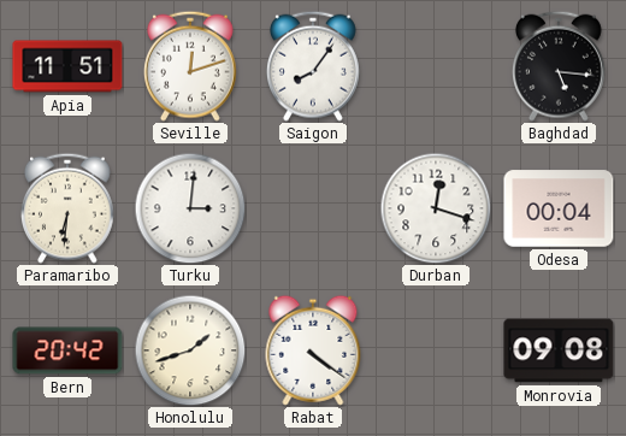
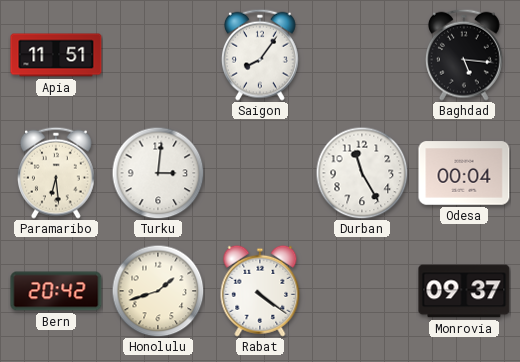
Seville: 12:12 -> none (190, 66)
Paramaribo: 6:31 -> 6:29 (56, 173)
Durban: 12:18 -> 11:25 (362, 173)
Monrovia: 09:08 -> 09:37 (464, 291)
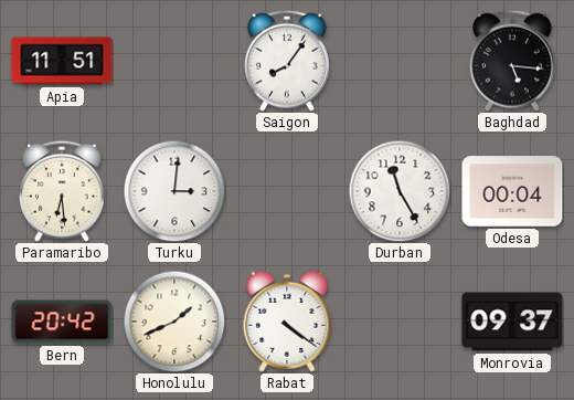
Honolulu: 1:42 -> 1:41 (174, 322)
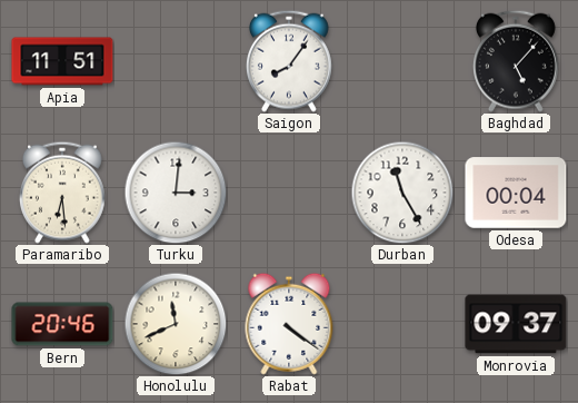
Baghdad: 5:16 -> 5:07 (516, 61)
Bern: 20:42 -> 20:46 (62, 324)
Honolulu: 1:41 -> 11:41 (176, 324)
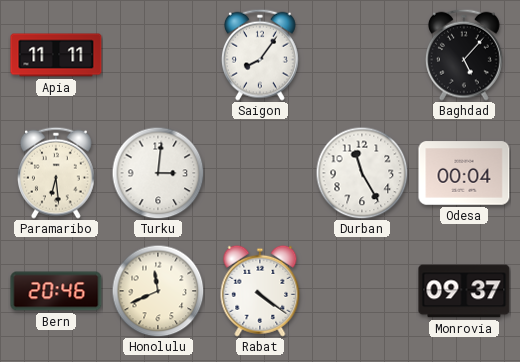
Apia: 11:51 -> 11:11 (56, 55)
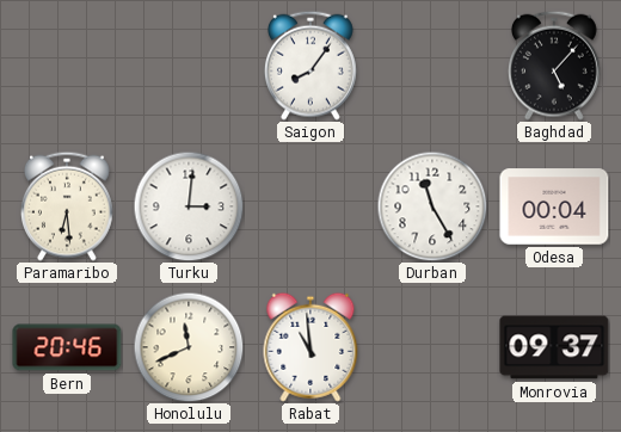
Apia: 11:11 -> none (56, 55)
Rabat: 4:21 -> 10:59 (310, 347)
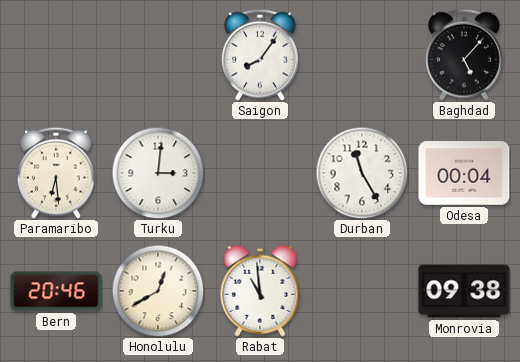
Honolulu: 11:41 -> 12:40 (158, 291)
Monrovia: 09:37 -> 09:38 (464, 291)
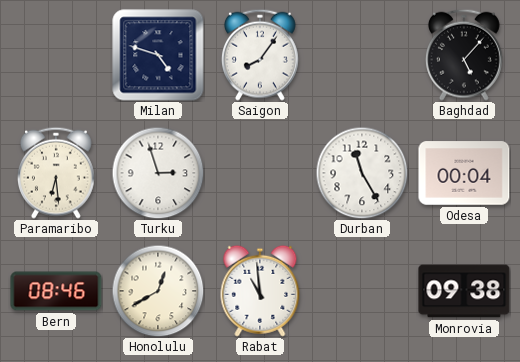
Milan: none -> 4:48 (158, 55)
Turku: 3:01 -> 2:57 (158, 173)
Bern: 20:46 -> 08:46 (56, 291)
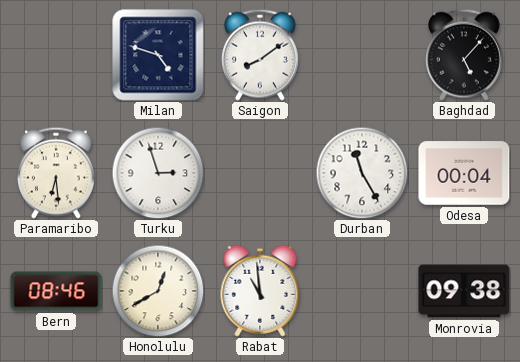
Saigon: 8:06 -> 8:09 (260, 55)
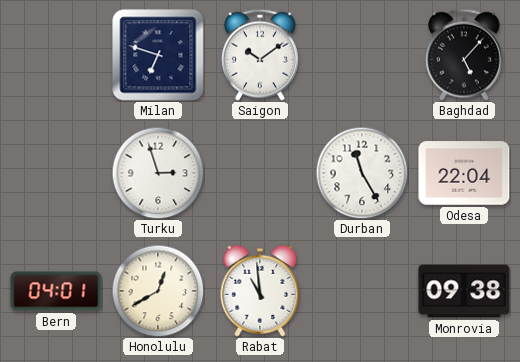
Milan: 4:48 -> 6:48 (158, 55)
Saigon: 8:09 -> 10:09 (260, 55)
Paramaribo: 6:29 -> none (56, 173)
Odesa: 00:04 -> 22:04 (464, 173)
Bern: 08:46 -> 04:01 (56, 291)
